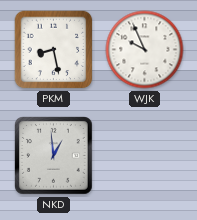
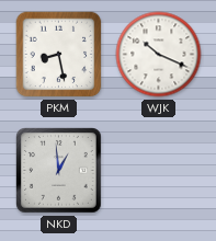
WJK: 9:56 -> 10:19 (159, 55)
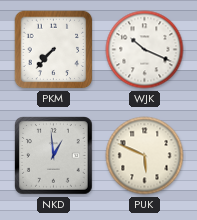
PKM: 8:28 -> 7:37 (54, 50)
PUK: none -> 5:49 (145, 156)
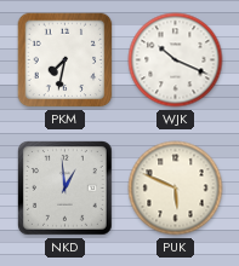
PKM: 7:37 -> 7:32 (66, 60)
